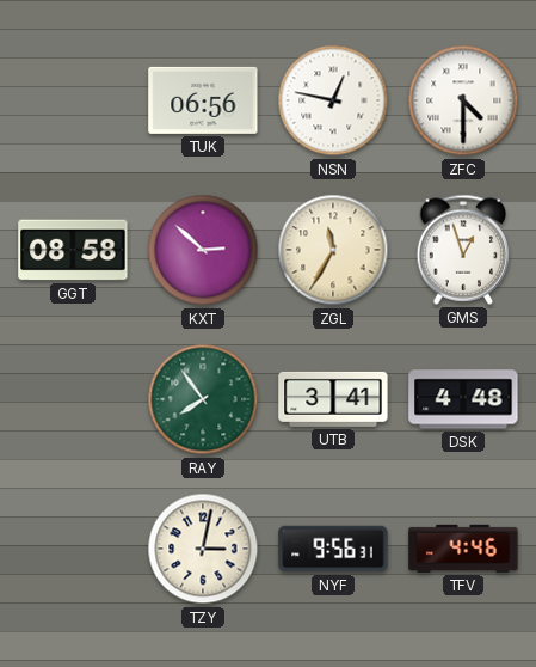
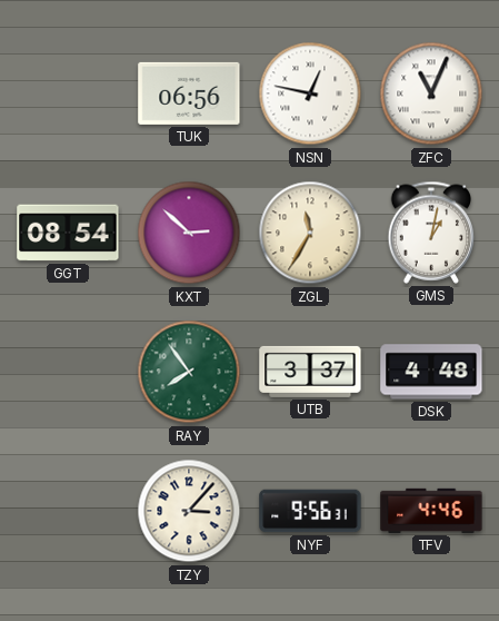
ZFC: 4:30 -> 11:04 (431, 93)
GGT: 08:58 -> 08:54 (68, 233)
GMS: 12:57 -> 1:02 (431, 233)
UTB: 3:41 -> 3:37 (310, 372)
TZY: 3:02 -> 3:07 (189, 511)
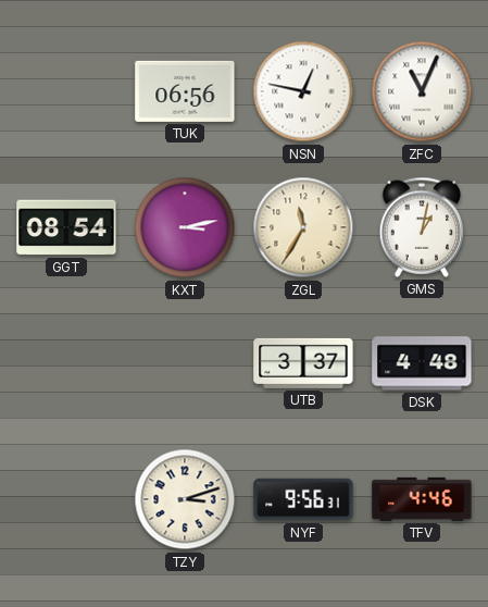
KXT: 2:52 -> 3:13 (185, 227)
RAY: 7:54 -> none (189, 372)
TZY: 3:07 -> 3:12 (185, 499)
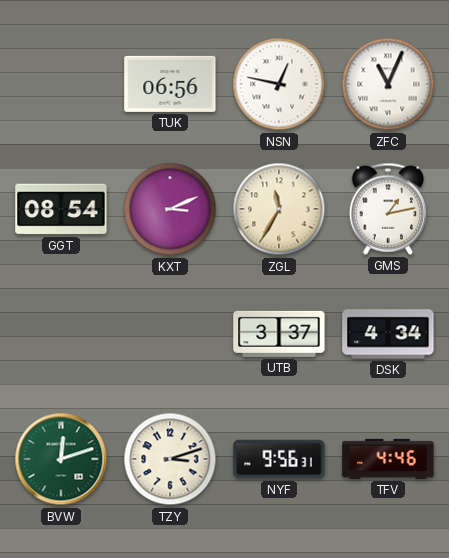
KXT: 3:13 -> 3:11 (170, 209)
GMS: 1:02 -> 1:13 (388, 209)
DSK: 4:48 -> 4:34 (388, 334)
BVW: none -> 12:12 (61, 459)
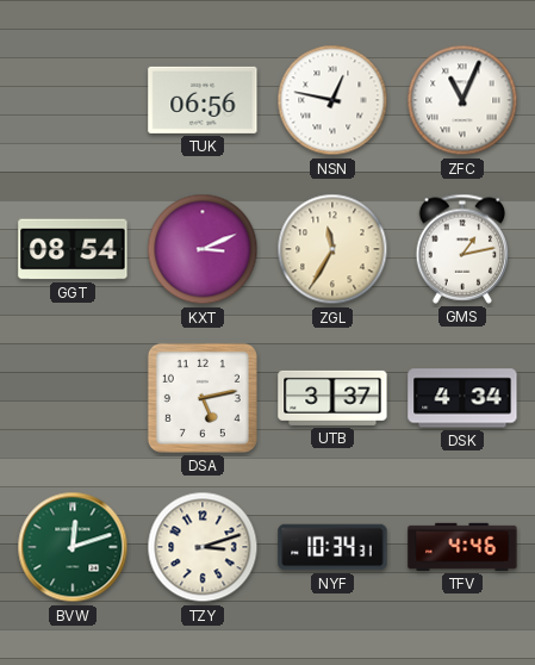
DSA: none -> 5:13 (203, 398)
NYF: 9:56 -> 10:34 (332, 547)
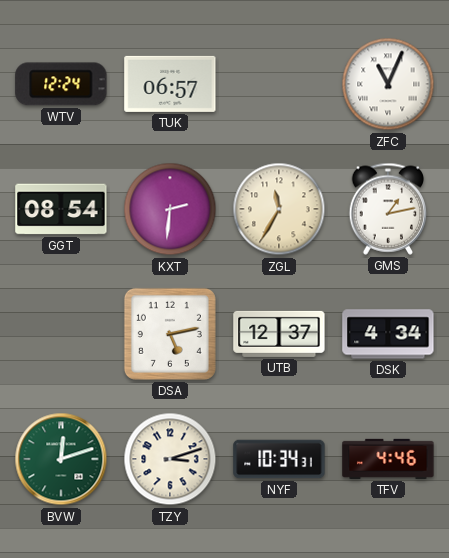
WTV: none -> 12:24 (61, 84)
TUK: 06:56 -> 06:57 (170, 84)
NSN: 12:47 -> none (332, 100)
KXT: 3:11 -> 2:31 (170, 209)
UTB: 3:37 -> 12:37 (279, 334)
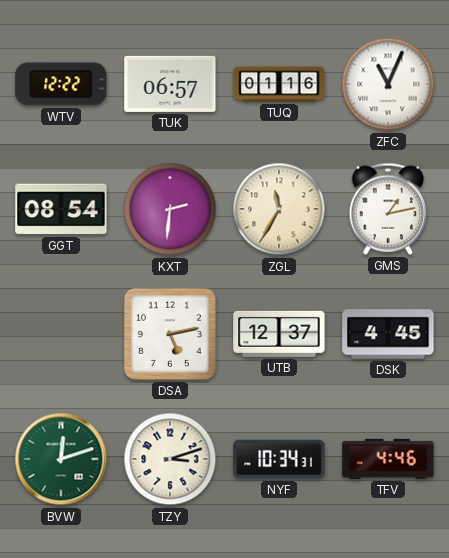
WTV: 12:24 -> 12:22 (61, 84)
TUQ: none -> 01:16 (279, 84)
DSK: 4:34 -> 4:45 (388, 334)
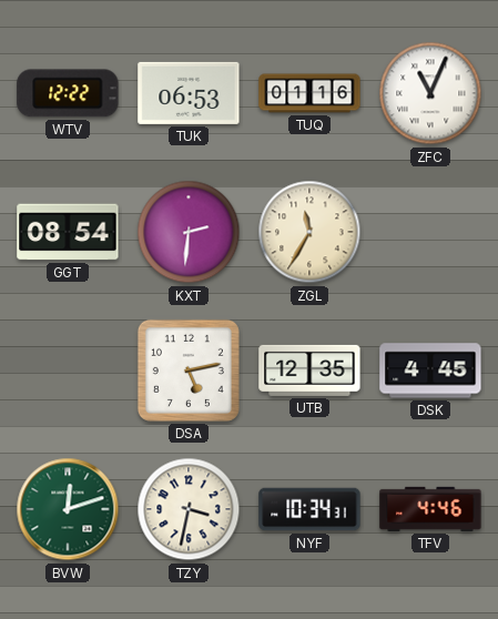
TUK: 06:57 -> 06:53 (189, 93)
GMS: 1:13 -> none (388, 209)
UTB: 12:37 -> 12:35 (309, 371)
TZY: 3:12 -> 3:32 (189, 509)
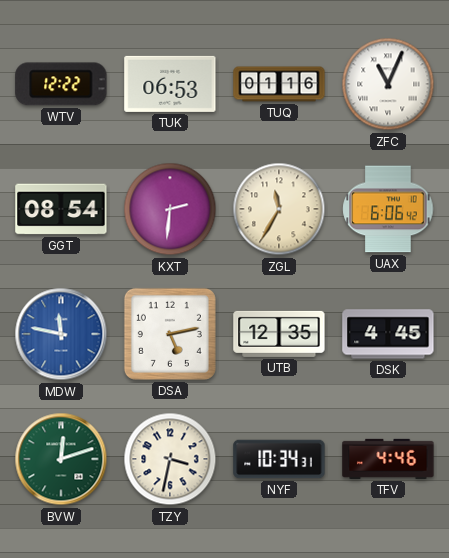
UAX: none -> 6:06 (388, 209)
MDW: none -> 11:47 (61, 334)
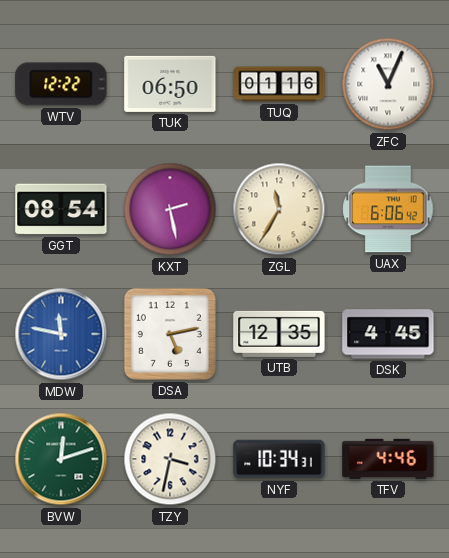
TUK: 06:53 -> 06:50 (170, 84)
KXT: 2:31 -> 2:28 (170, 209)
